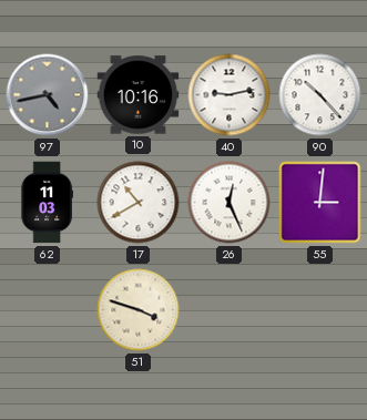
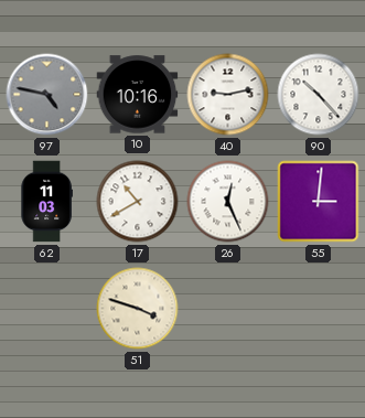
97: 4:43 -> 4:47 (47, 95)
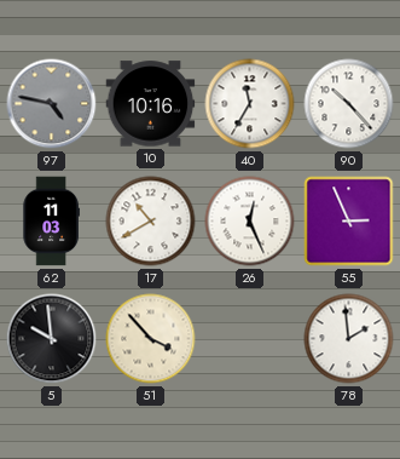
40: 9:13 -> 11:35 (250, 104)
55: 3:01 -> 2:56 (349, 222)
5: none -> 9:59 (52, 339)
51: 3:48 -> 3:53 (151, 339)
78: none -> 1:59 (349, 339)
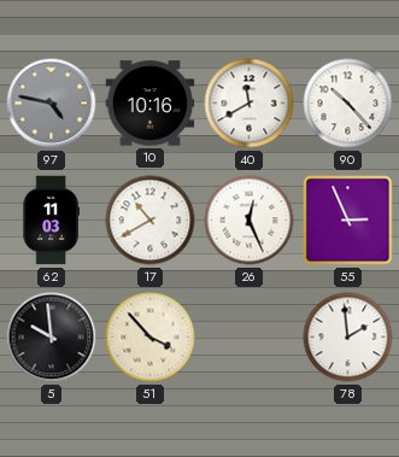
40: 11:35 -> 11:40 (250, 104)
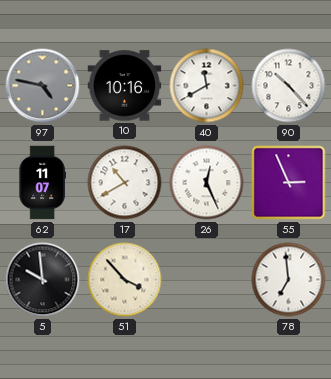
62: 11:03 -> 11:07 (42, 183)
78: 1:59 -> 6:59 (289, 280)
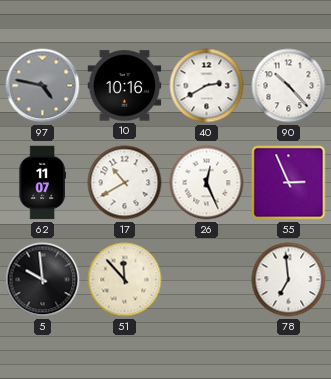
40: 11:40 -> 2:40 (207, 86)
51: 3:53 -> 11:53 (125, 280)
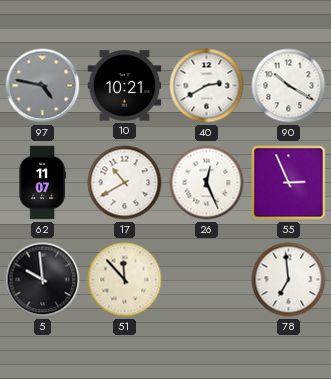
10: 10:16 -> 10:21 (125, 86)
90: 10:23 -> 10:20 (289, 86)
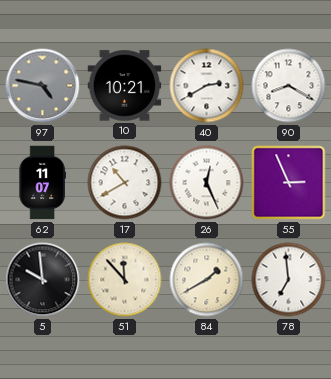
90: 10:20 -> 8:20 (289, 86)
84: none -> 1:40 (207, 280)
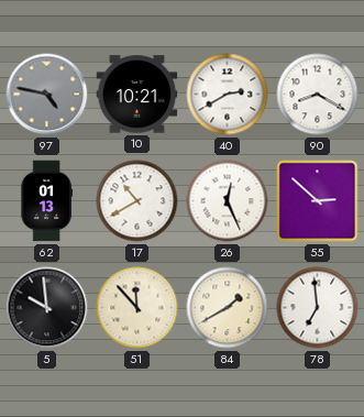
62: 11:07 -> 01:13 (46, 201)
55: 2:56 -> 2:52 (318, 201)
